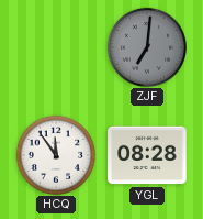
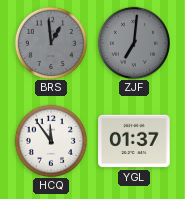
BRS: none -> 12:59 (50, 42)
YGL: 08:28 -> 01:37 (134, 141)
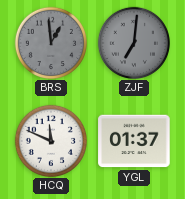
HCQ: 11:54 -> 11:49 (50, 140)
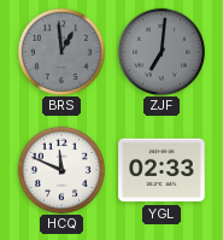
YGL: 01:37 -> 02:33 (162, 170)
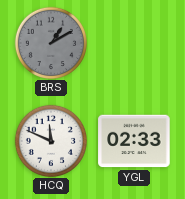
BRS: 12:59 -> 1:10 (50, 42)
ZJF: 7:01 -> none (160, 51)
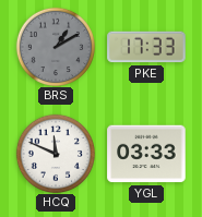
PKE: none -> 17:33 (146, 47)
YGL: 02:33 -> 03:33 (146, 154)
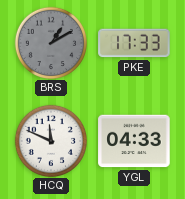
YGL: 03:33 -> 04:33 (134, 141)
